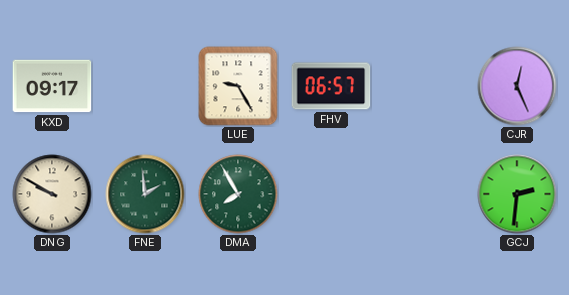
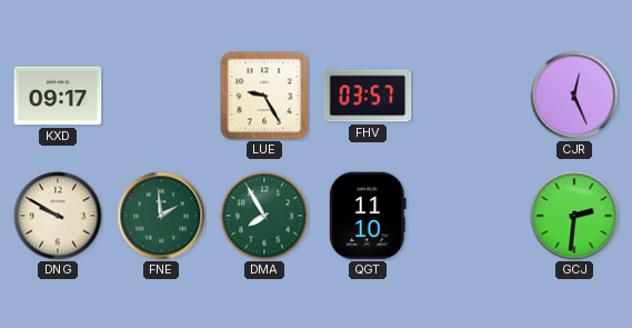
FHV: 06:57 -> 03:57 (368, 96)
QGT: none -> 11:10 (368, 216)
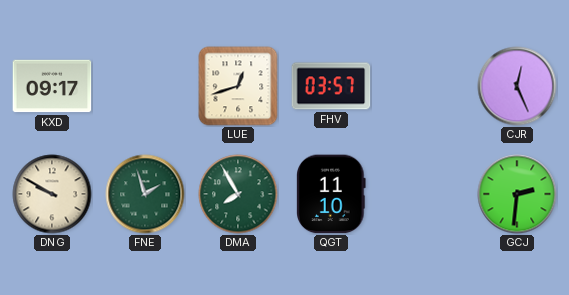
LUE: 9:25 -> 12:42 (238, 86)
FNE: 1:59 -> 1:57 (145, 194)
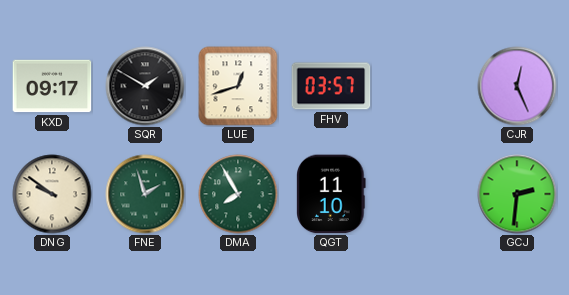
SQR: none -> 1:50 (145, 86)
DNG: 9:50 -> 9:51 (52, 194)
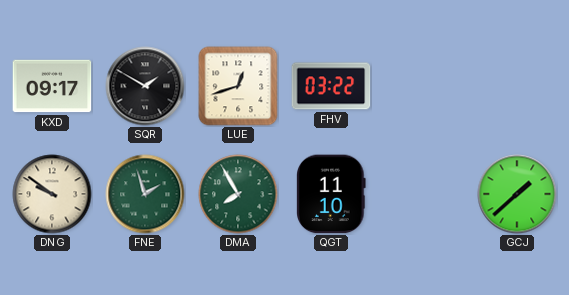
FHV: 03:57 -> 03:22 (331, 86)
CJR: 12:26 -> none (517, 86)
GCJ: 2:31 -> 1:38 (517, 194)
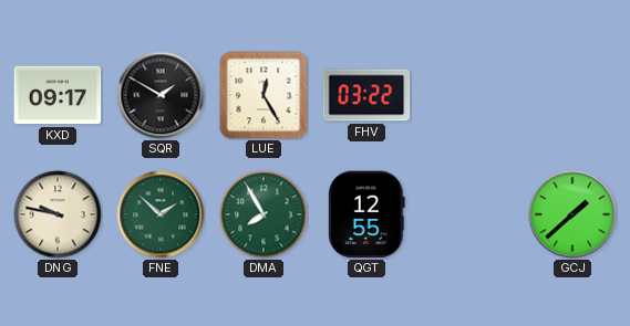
LUE: 12:42 -> 12:25 (264, 95)
DNG: 9:51 -> 9:47 (58, 214)
FNE: 1:57 -> 1:52 (161, 214)
QGT: 11:10 -> 12:55 (366, 214)
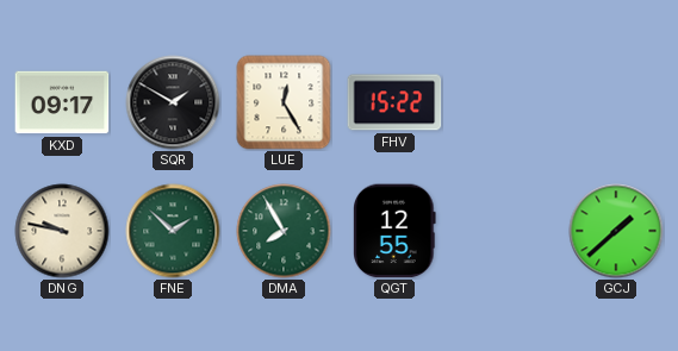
FHV: 03:22 -> 15:22 (394, 102)
